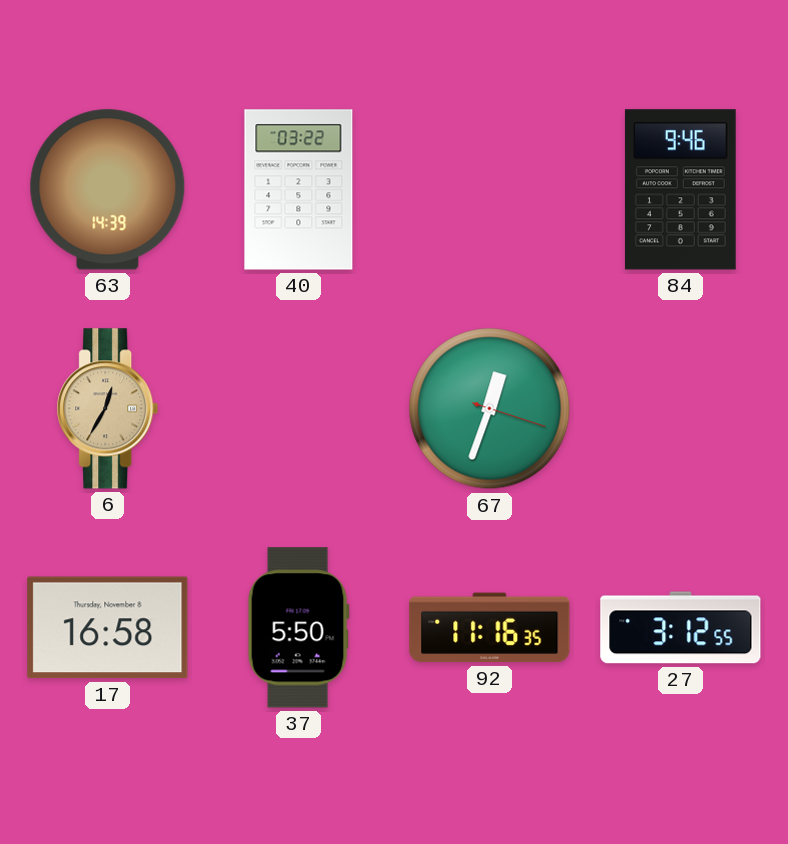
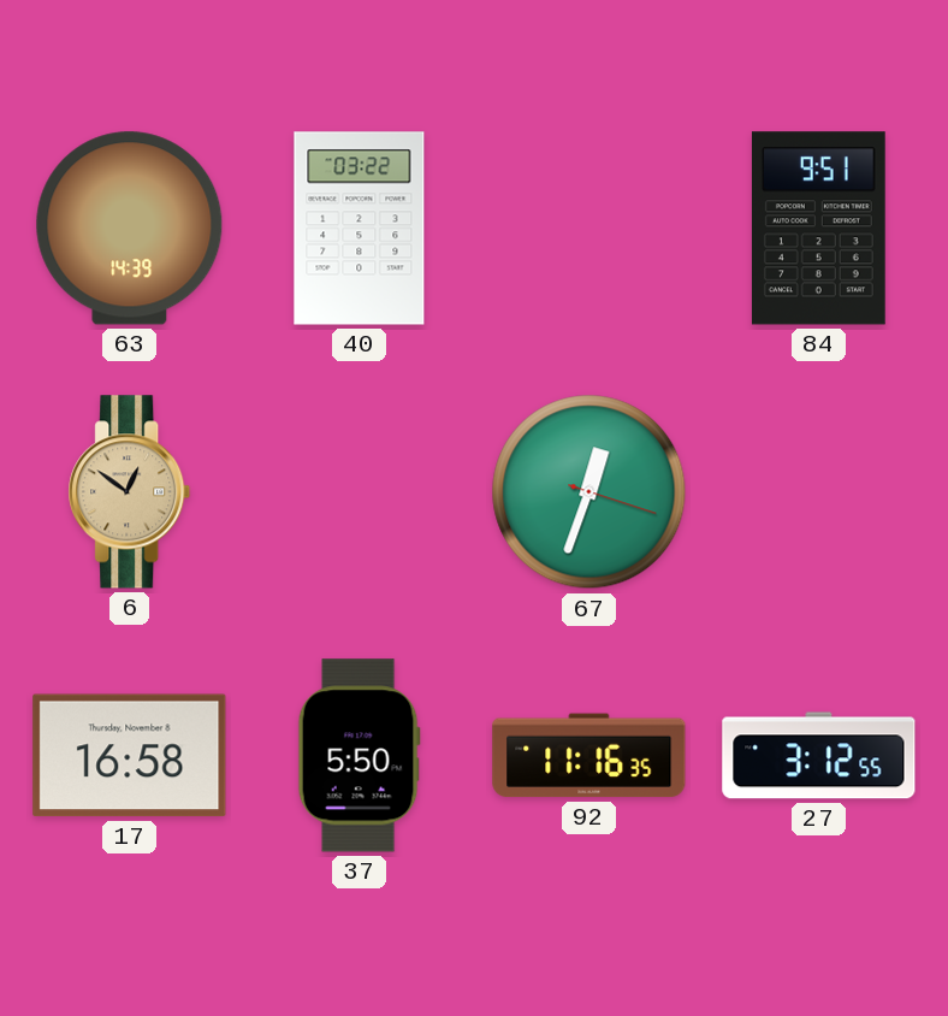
84: 9:46 -> 9:51 (818, 229)
6: 12:35 -> 12:51 (130, 492)
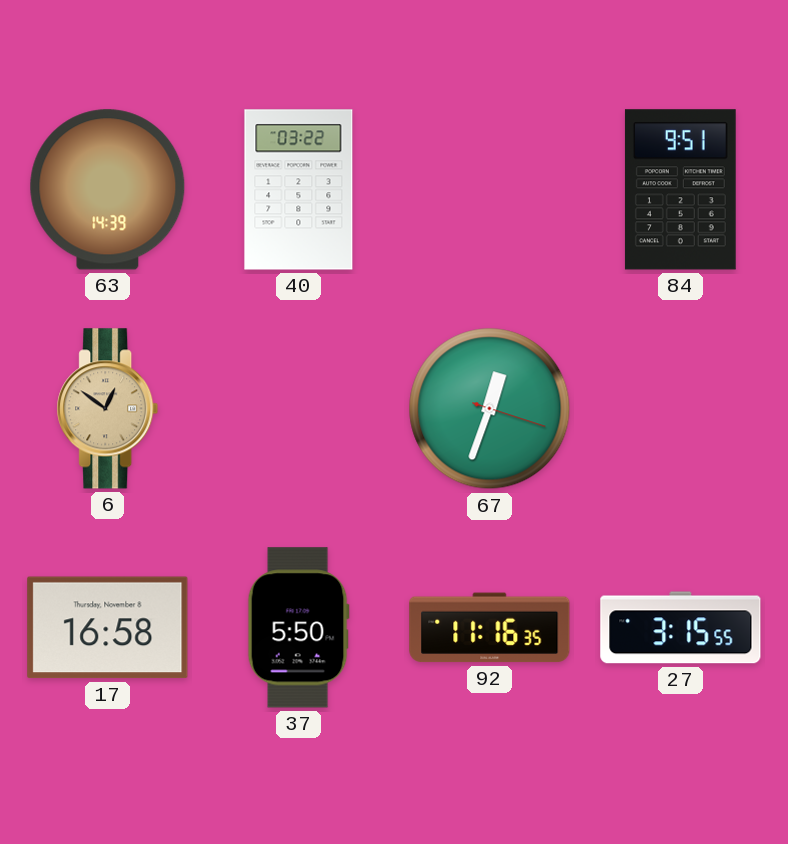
27: 3:12 -> 3:15 (681, 628)
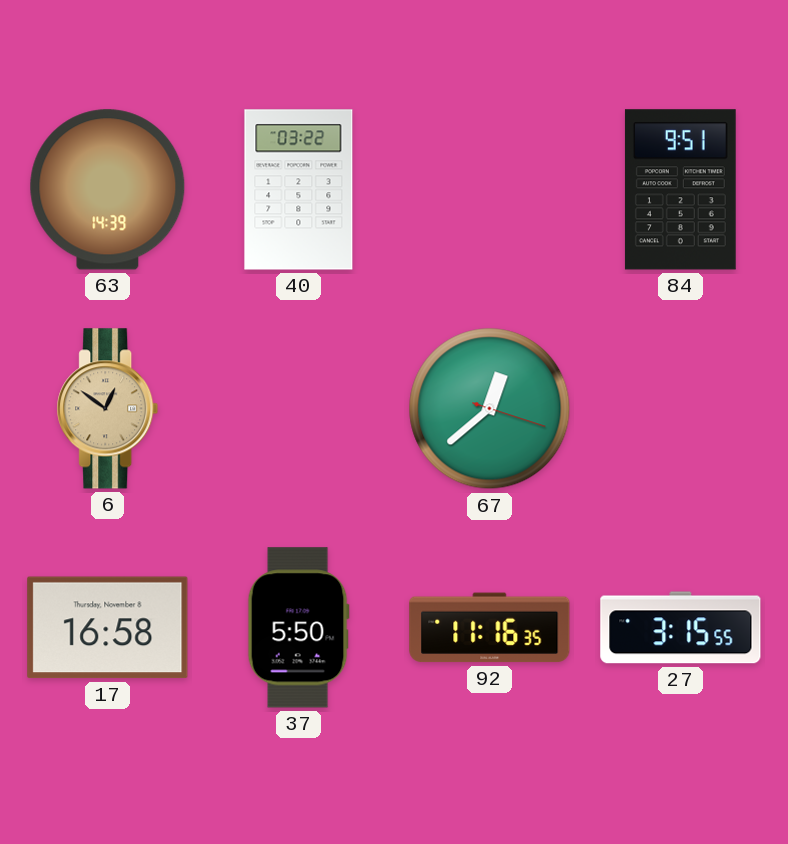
67: 12:33 -> 12:38 (490, 409)
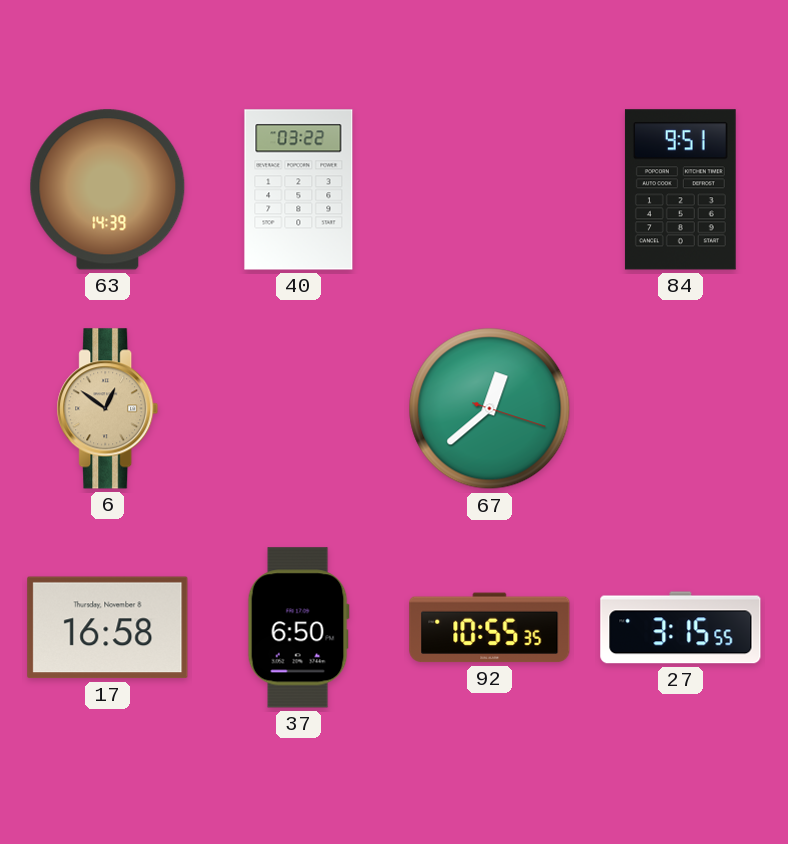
37: 5:50 -> 6:50 (298, 628)
92: 11:16 -> 10:55 (490, 628)
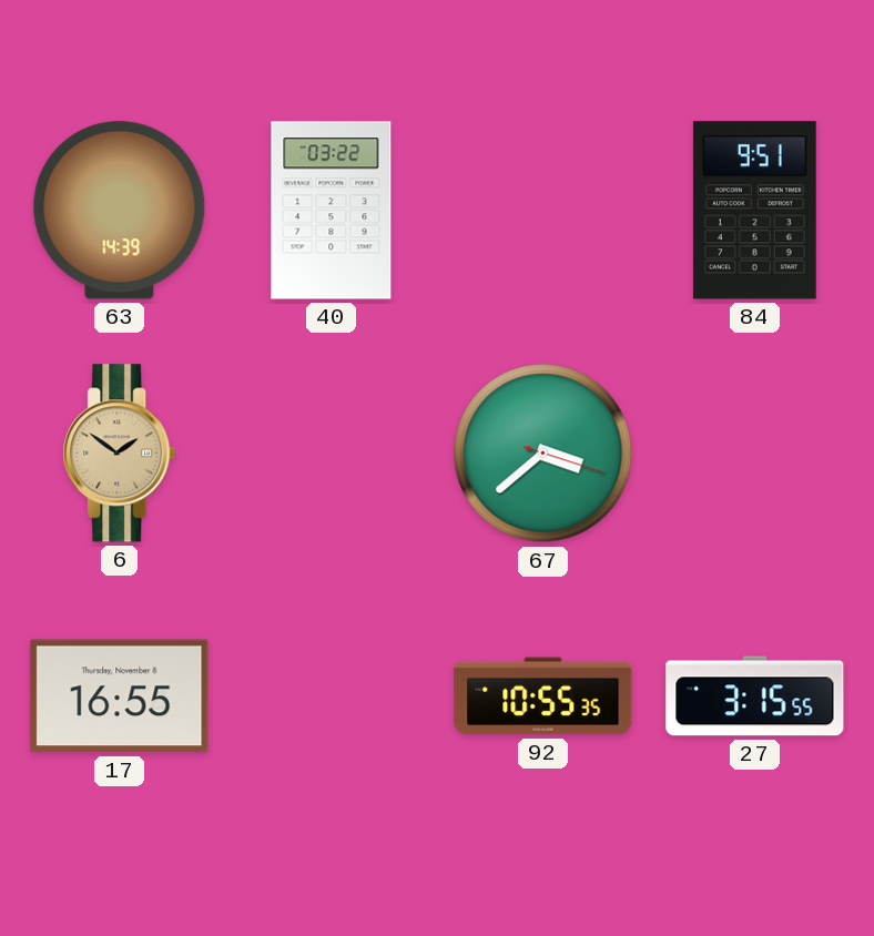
6: 12:51 -> 1:51 (120, 454)
67: 12:38 -> 3:38 (543, 454)
17: 16:58 -> 16:55 (120, 696)
37: 6:50 -> none (298, 628)
